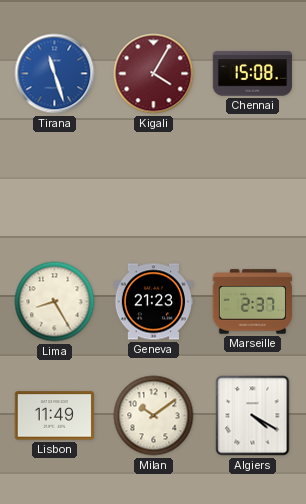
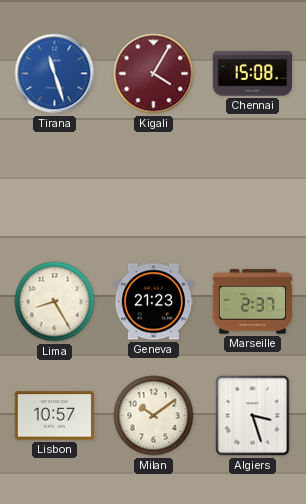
Lisbon: 11:49 -> 10:57 (54, 416)
Algiers: 4:20 -> 3:27 (253, 416)
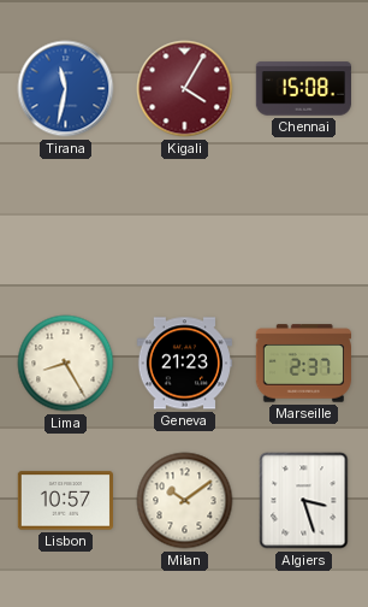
Tirana: 11:27 -> 11:32 (66, 89)
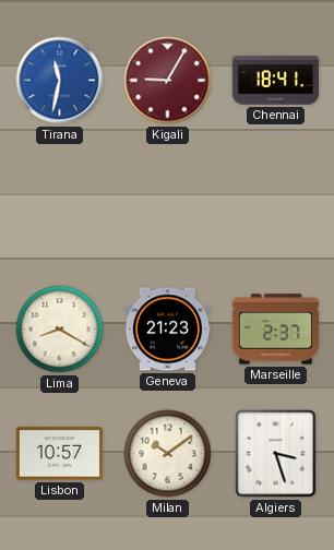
Kigali: 4:05 -> 9:05 (168, 81)
Chennai: 15:08 -> 18:41 (275, 81)
Lima: 8:25 -> 8:20 (60, 330)
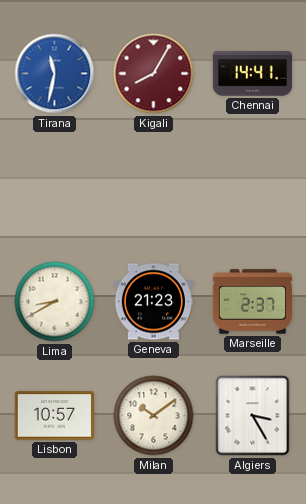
Kigali: 9:05 -> 8:05 (154, 74)
Chennai: 18:41 -> 14:41 (252, 74)
Lima: 8:20 -> 8:40 (55, 302)
Algiers: 3:27 -> 3:25 (253, 416)
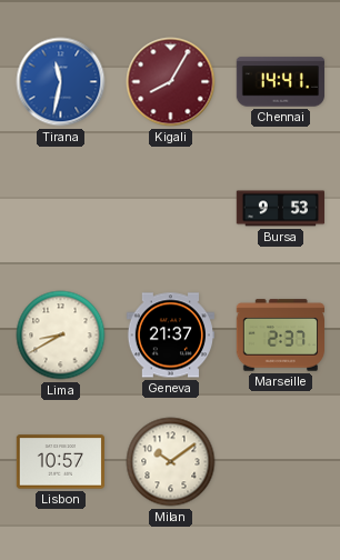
Bursa: none -> 9:53 (280, 209)
Geneva: 21:23 -> 21:37 (170, 336)
Algiers: 3:25 -> none (253, 416)
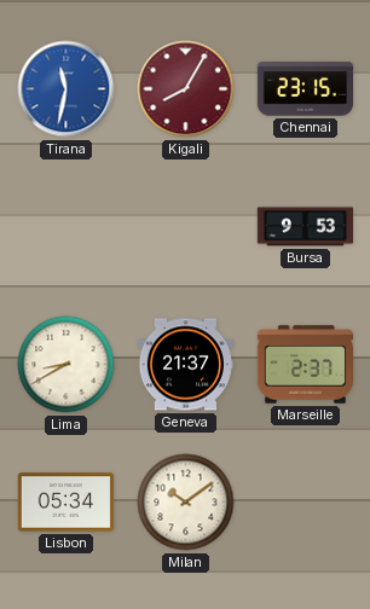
Chennai: 14:41 -> 23:15 (305, 89)
Lisbon: 10:57 -> 05:34 (65, 503)
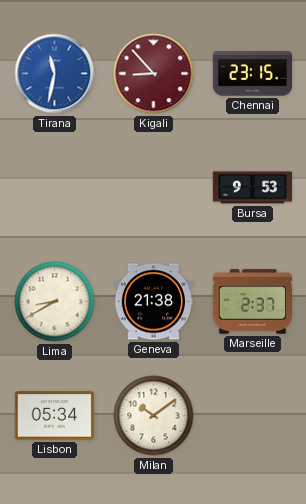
Kigali: 8:05 -> 8:53 (154, 74)
Geneva: 21:37 -> 21:38 (153, 302)
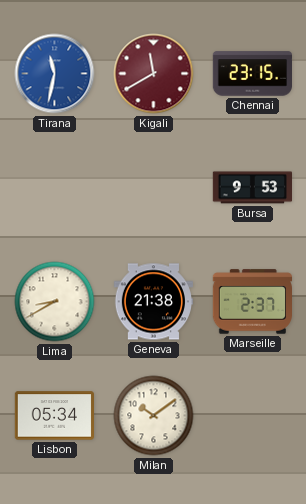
Kigali: 8:53 -> 11:40 (154, 74)
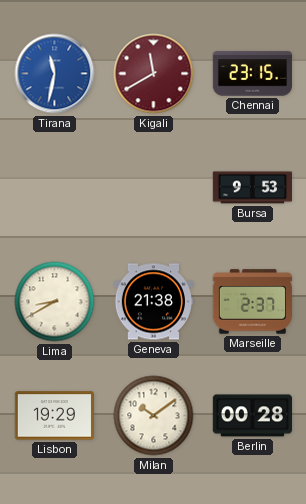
Lisbon: 05:34 -> 19:29 (54, 416)
Berlin: none -> 00:28 (252, 416)
